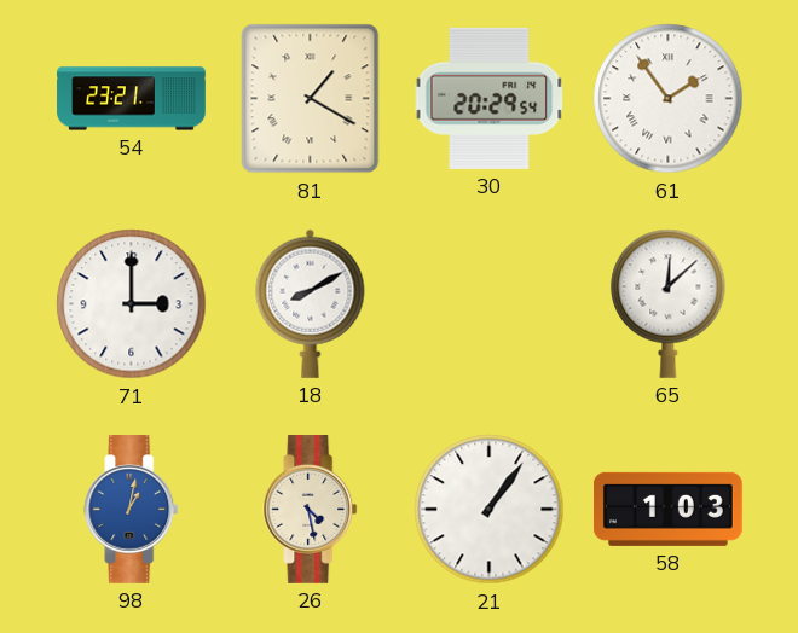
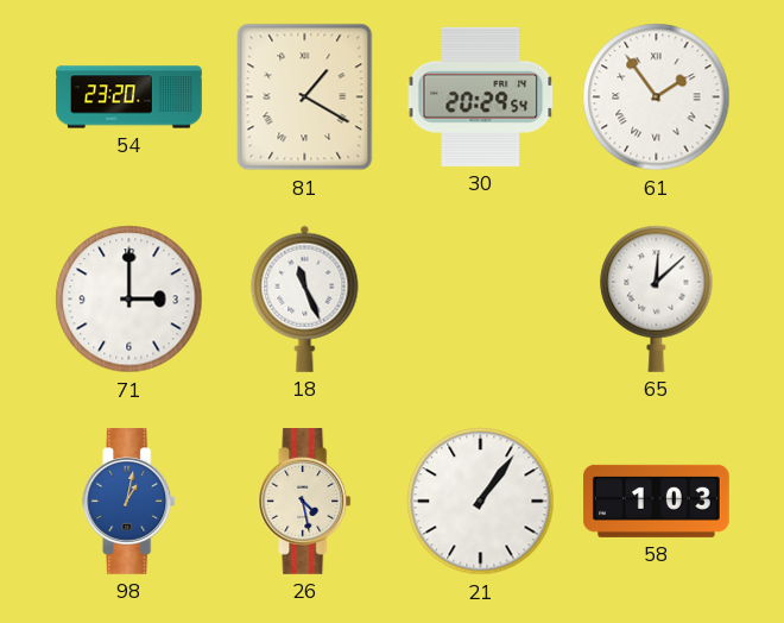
54: 23:21 -> 23:20 (129, 97)
18: 8:10 -> 11:26 (305, 298)
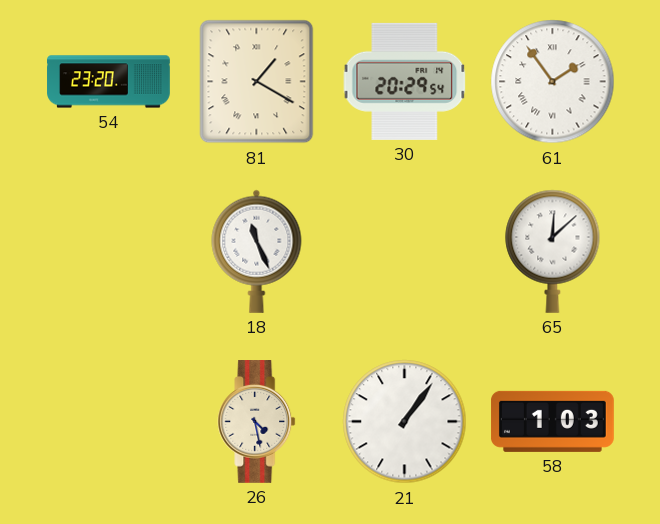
71: 3:00 -> none (129, 300)
98: 1:02 -> none (129, 502)
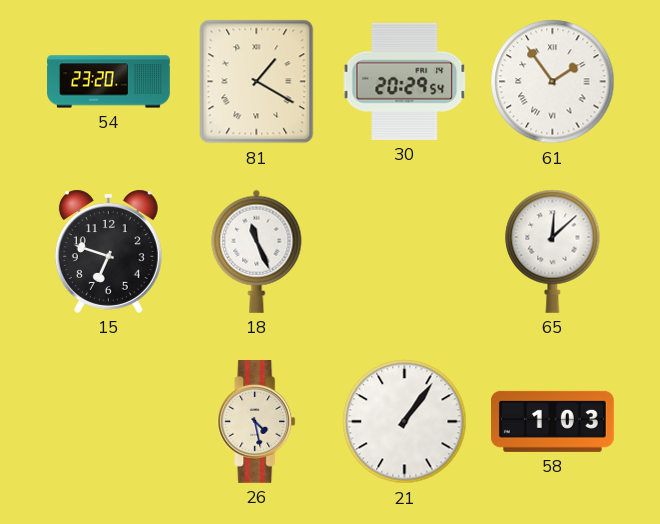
15: none -> 6:48 (108, 251)
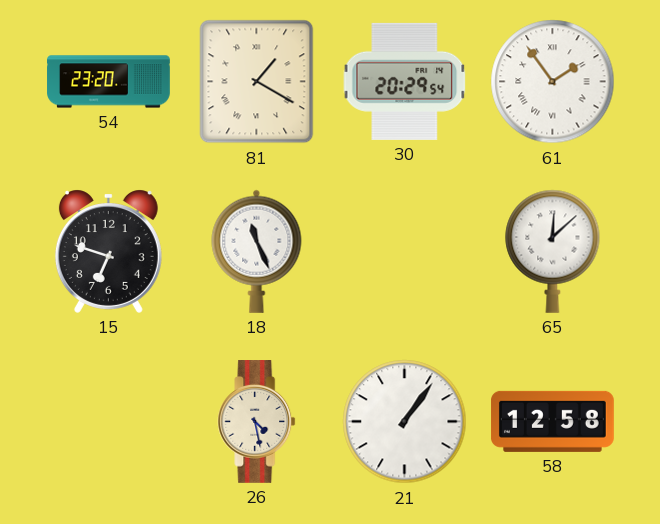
58: 1:03 -> 12:58 (553, 421)
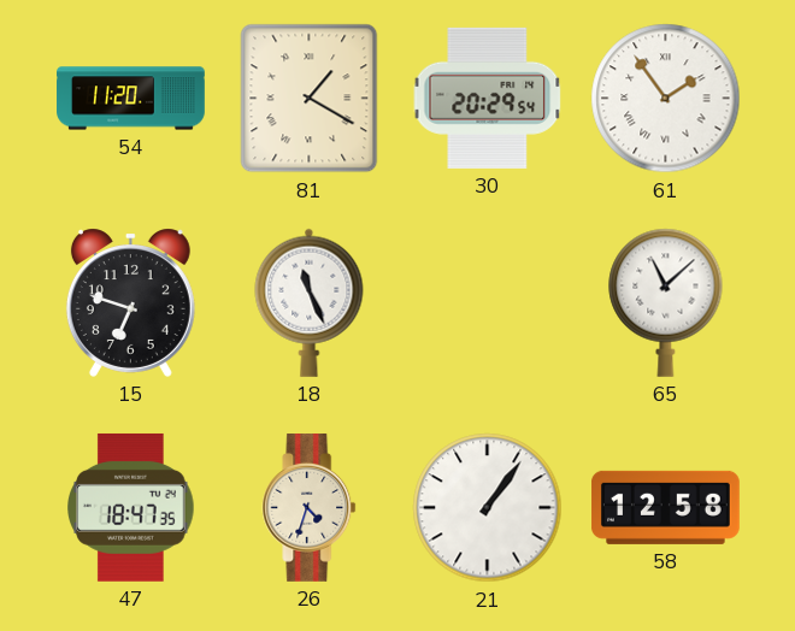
54: 23:20 -> 11:20 (131, 99)
65: 12:08 -> 11:08 (666, 302)
47: none -> 18:47 (131, 507)
26: 4:28 -> 4:33 (310, 508)
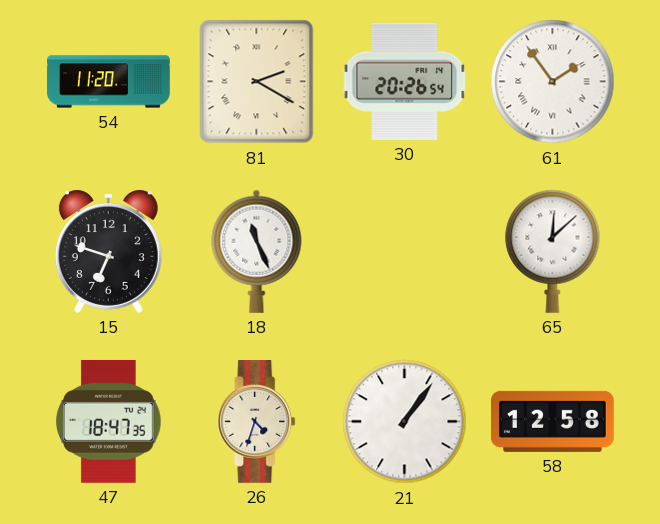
81: 1:20 -> 2:20 (257, 82)
30: 20:29 -> 20:26 (405, 81)
65: 11:08 -> 12:08 (553, 251)
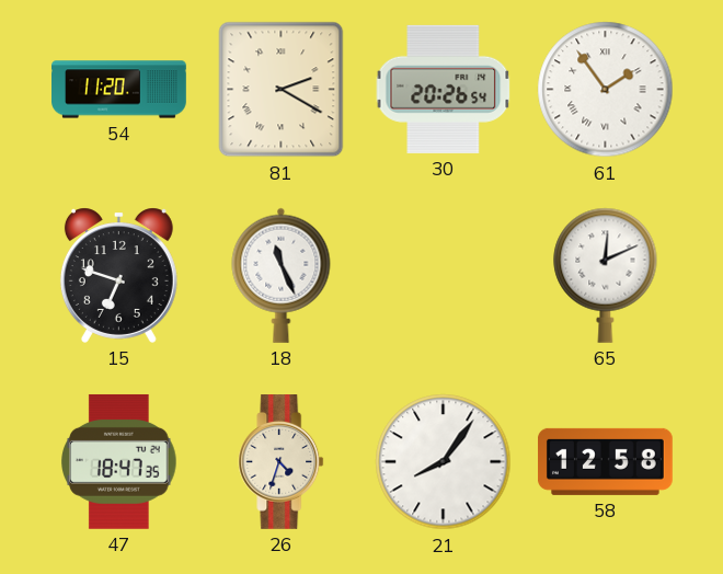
65: 12:08 -> 12:11 (606, 275)
21: 1:06 -> 8:06 (444, 462)
